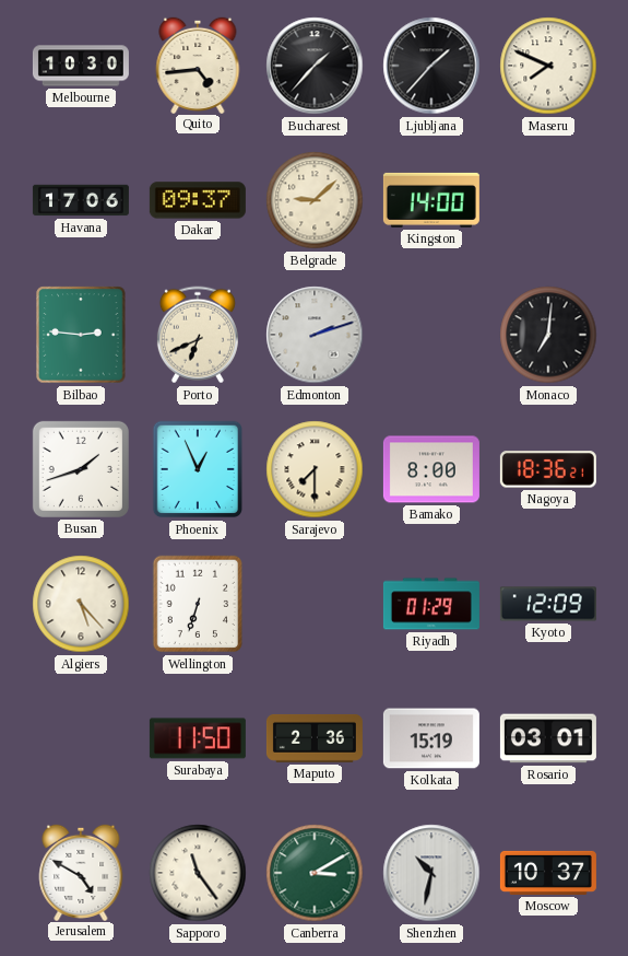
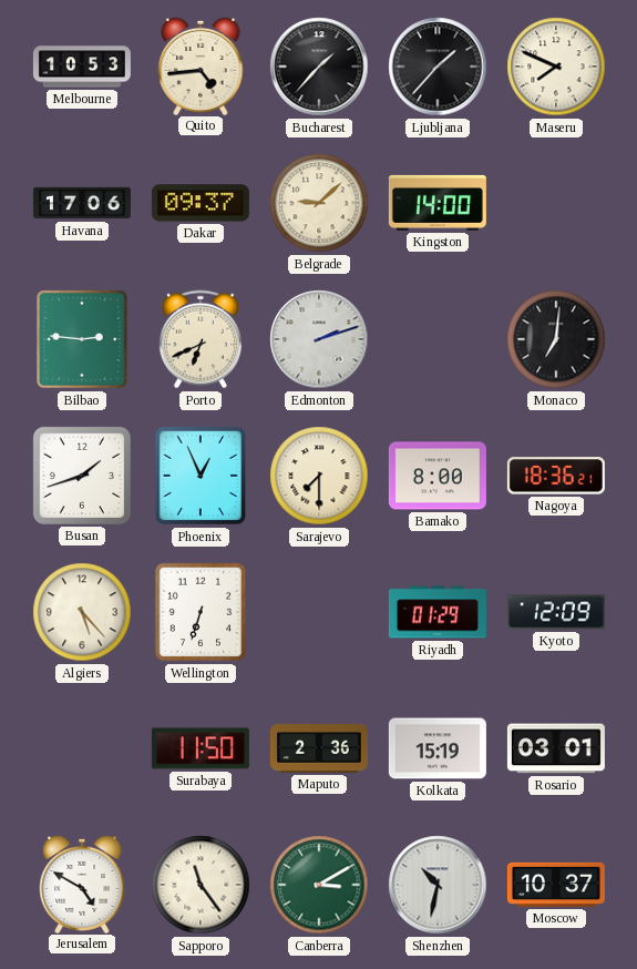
Melbourne: 10:30 -> 10:53 (82, 67)
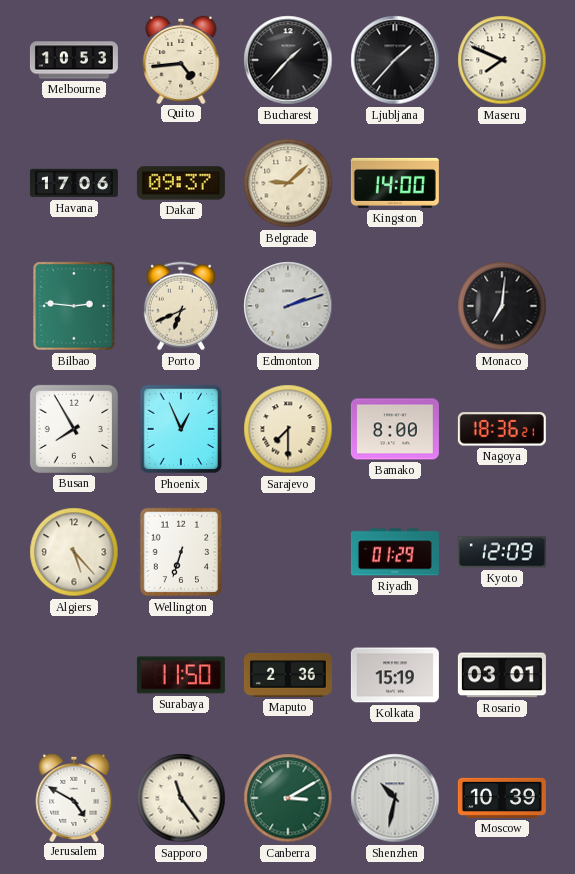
Busan: 1:42 -> 7:55 (74, 429)
Moscow: 10:37 -> 10:39 (502, 798)
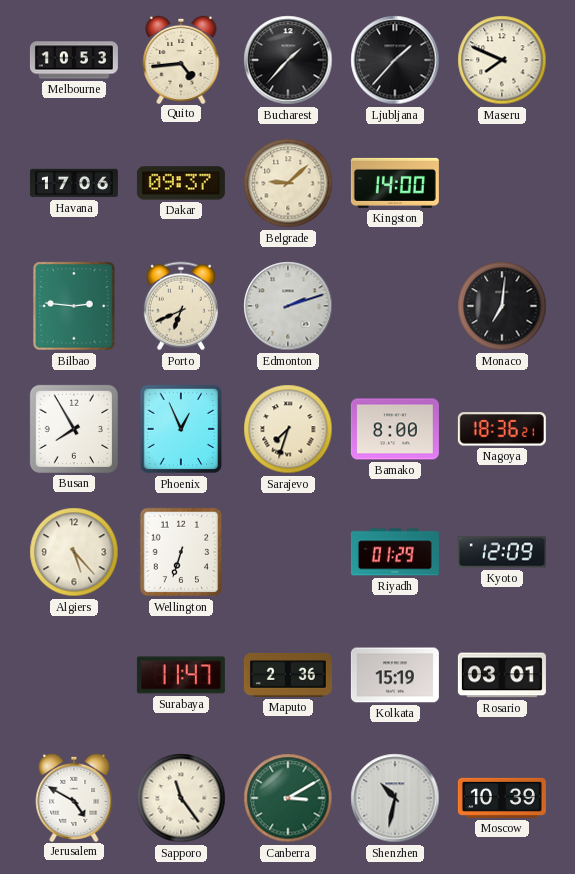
Sarajevo: 7:30 -> 7:33 (288, 429)
Surabaya: 11:50 -> 11:47 (181, 675)
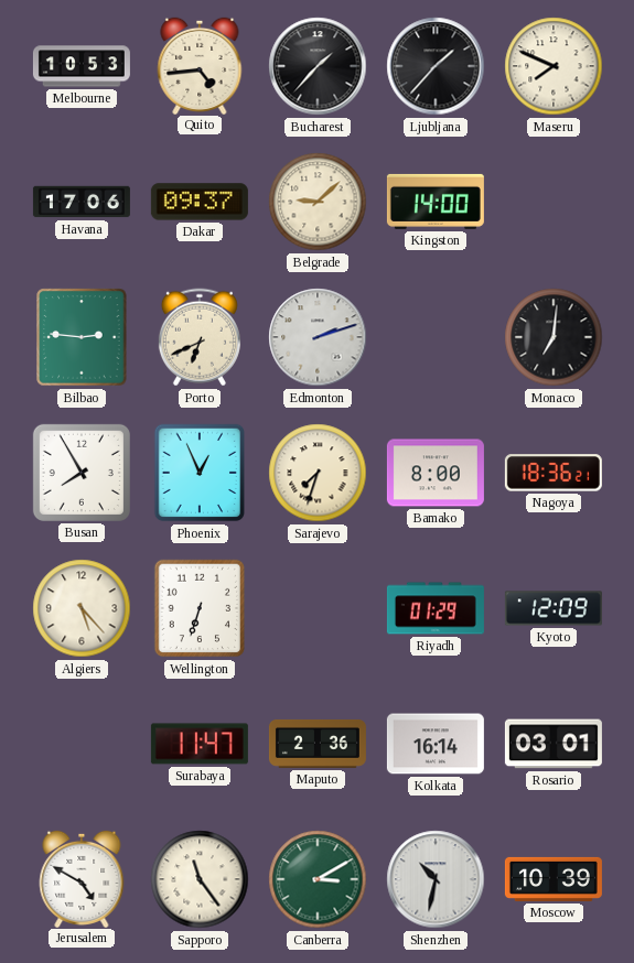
Kolkata: 15:19 -> 16:14 (436, 744)
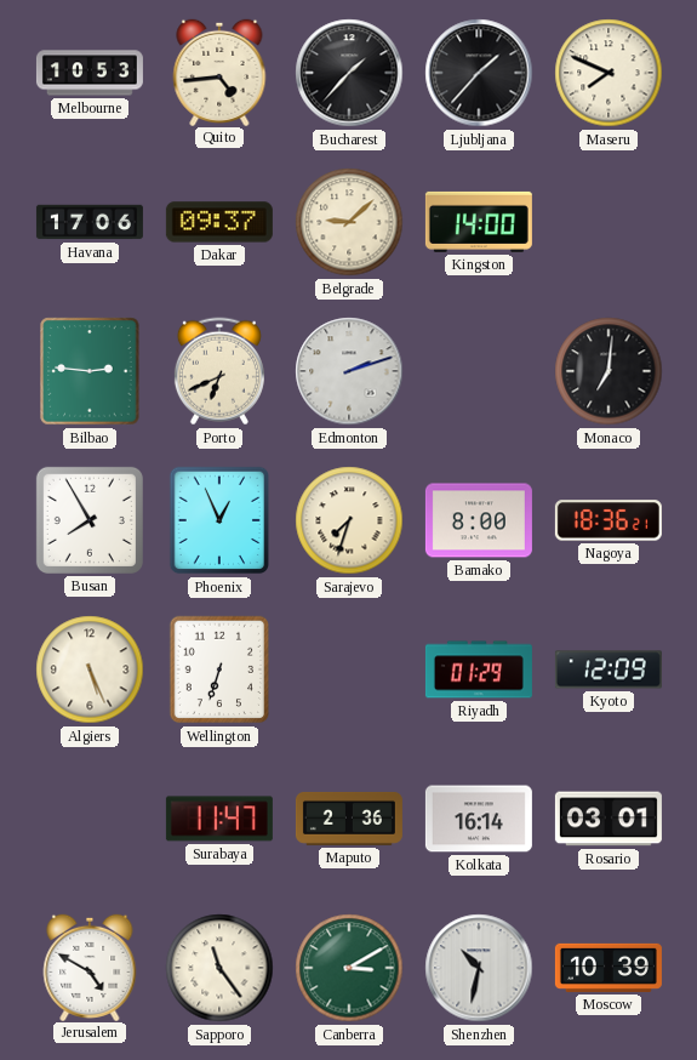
Algiers: 5:23 -> 5:26 (90, 669)
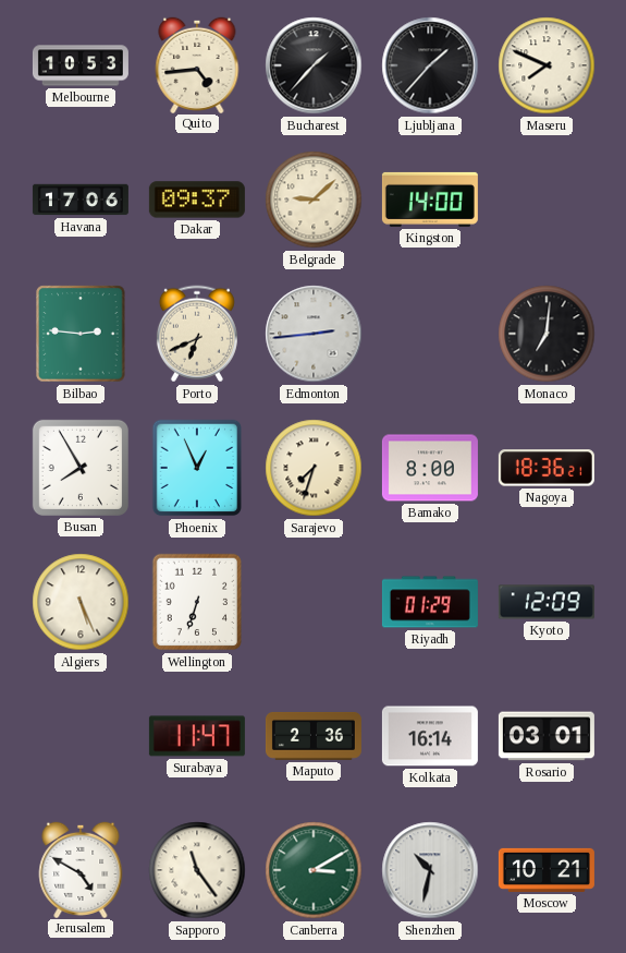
Edmonton: 2:12 -> 2:44 (314, 334)
Moscow: 10:39 -> 10:21 (547, 870)
